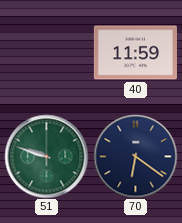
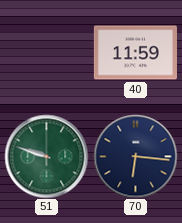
70: 6:21 -> 6:16 (135, 156)
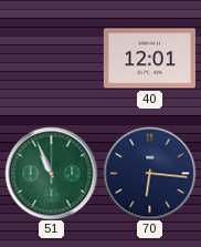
40: 11:59 -> 12:01 (149, 59)
51: 9:48 -> 10:56 (51, 173)
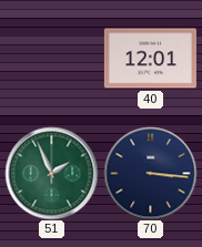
51: 10:56 -> 1:56 (51, 173)
70: 6:16 -> 3:16 (150, 173)
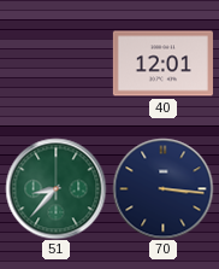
51: 1:56 -> 8:37 (55, 188)
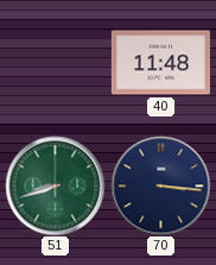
40: 12:01 -> 11:48 (160, 63)
51: 8:37 -> 8:42 (55, 185)
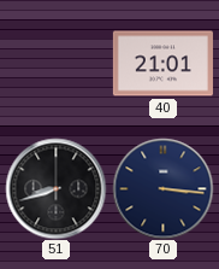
40: 11:48 -> 21:01 (162, 64)
51 dial: green -> black (55, 188)
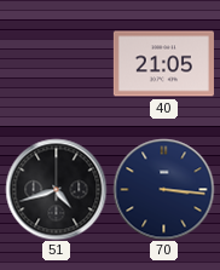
40: 21:01 -> 21:05 (163, 64)
51: 8:42 -> 4:42 (56, 189)
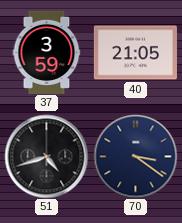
37: none -> 3:59 (47, 52)
70: 3:16 -> 3:21 (135, 156)
